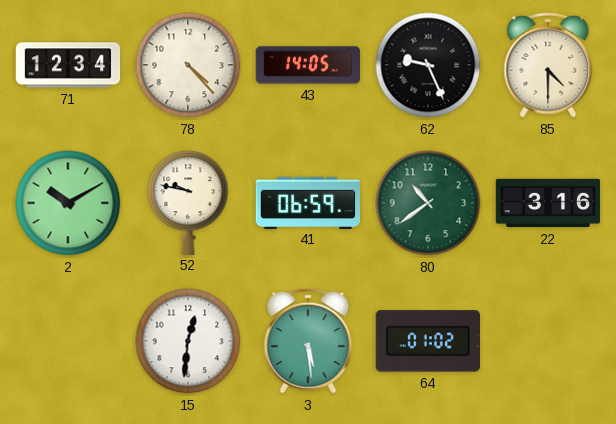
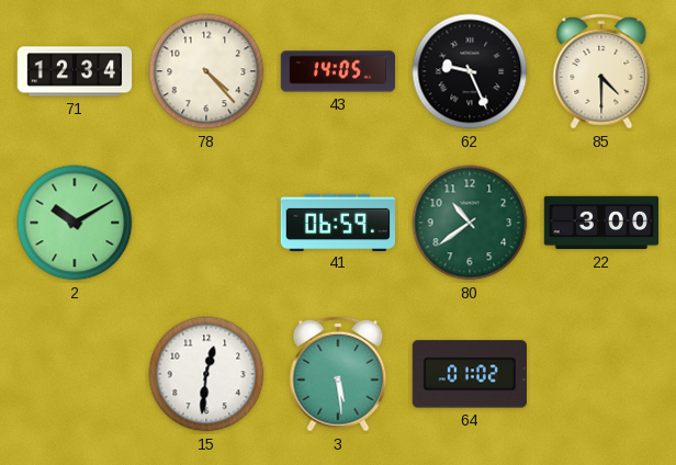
52: 9:47 -> none (188, 202)
22: 3:16 -> 3:00 (601, 223)
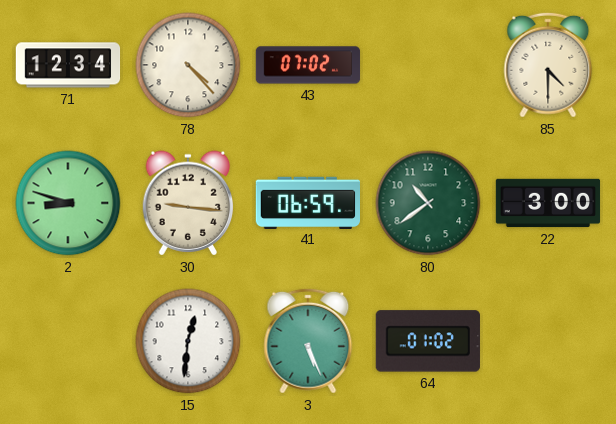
43: 14:05 -> 07:02 (308, 65)
62: 9:26 -> none (470, 71)
2: 10:10 -> 8:48 (68, 203)
30: none -> 9:16 (188, 203)
3: 5:29 -> 5:26 (308, 341)
